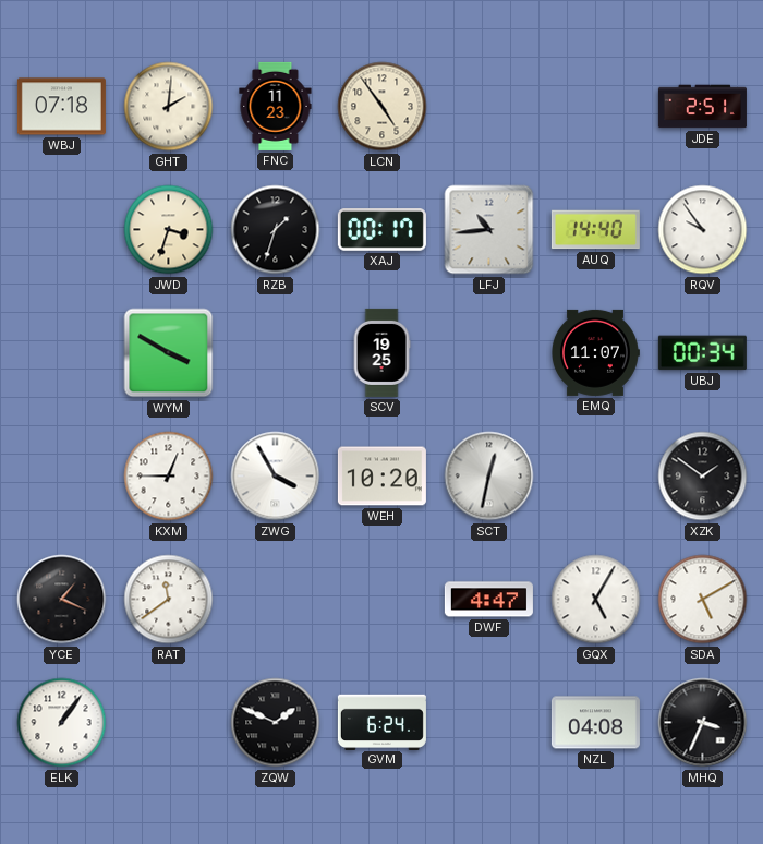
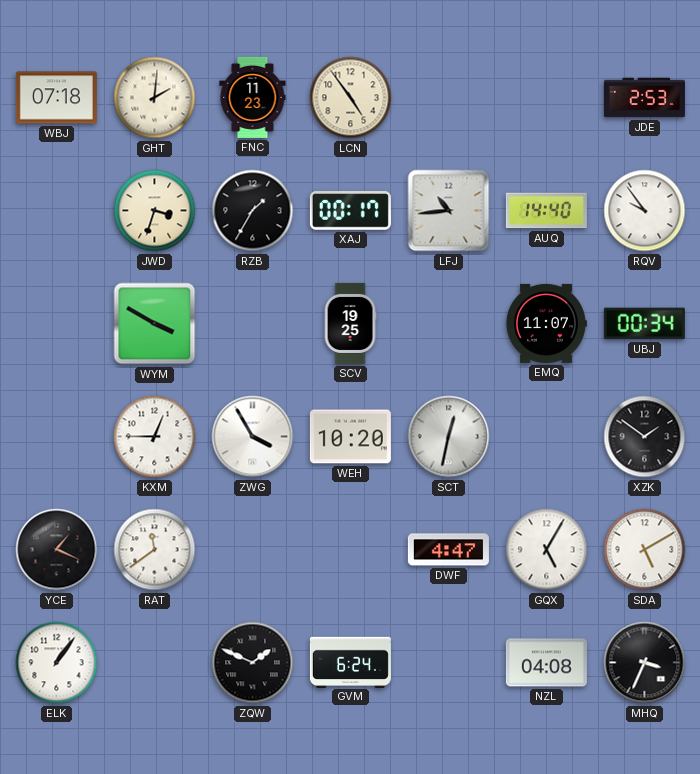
JDE: 2:51 -> 2:53 (644, 98)
RZB: 1:33 -> 1:35 (253, 211)
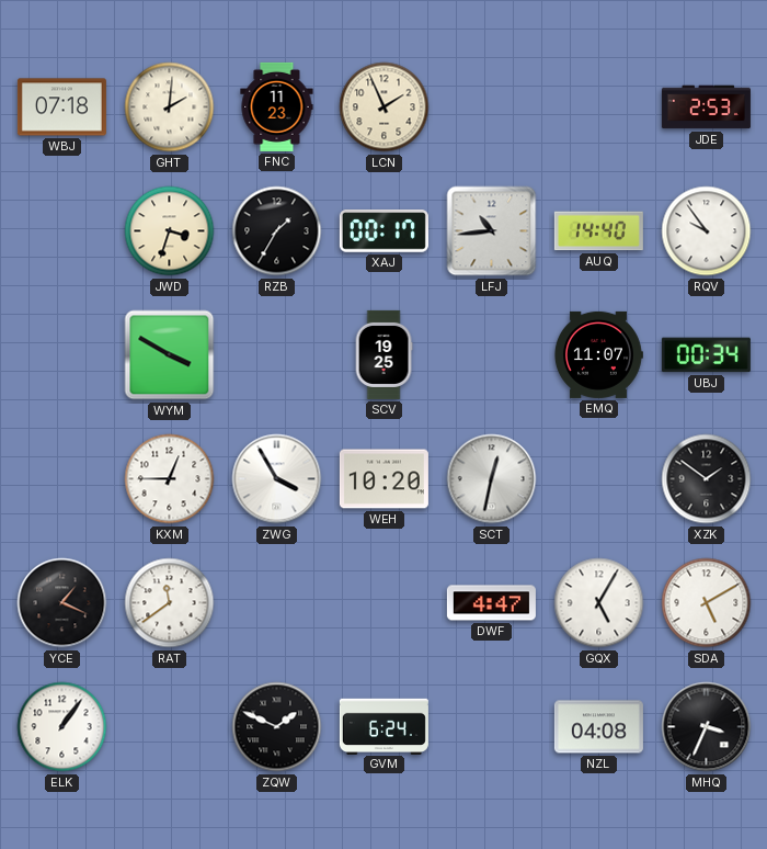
LCN: 4:54 -> 1:56 (385, 107)
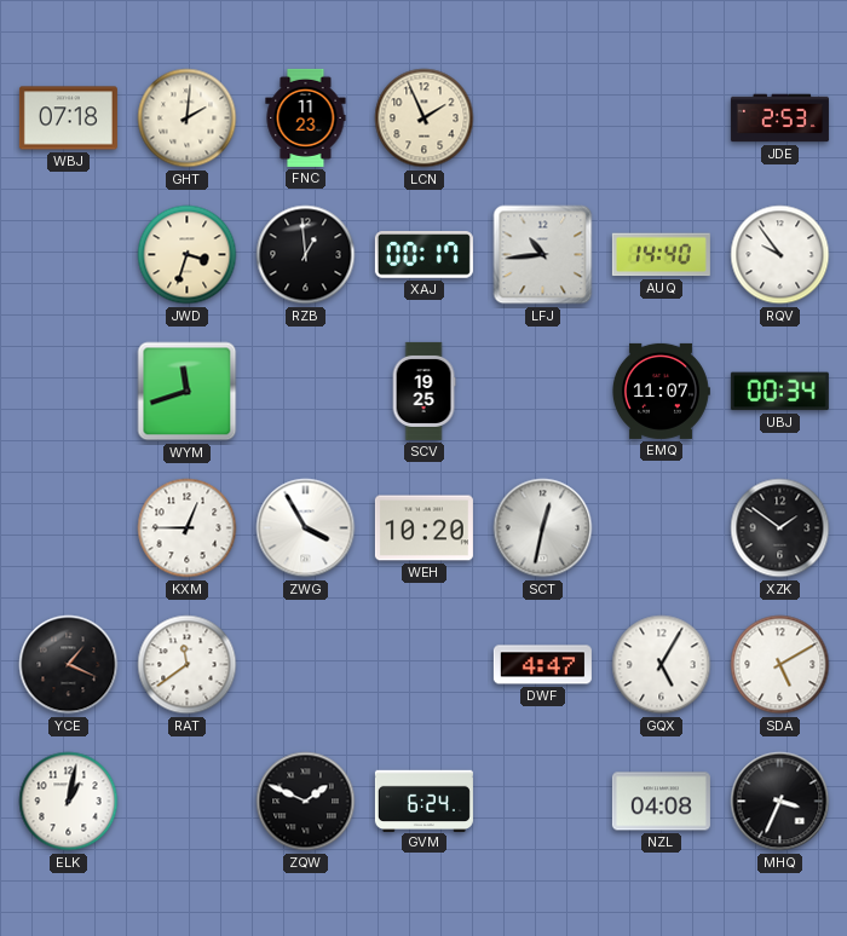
RZB: 1:35 -> 12:59 (306, 255)
WYM: 3:50 -> 11:42 (188, 392)
ELK: 1:06 -> 1:02 (69, 802)
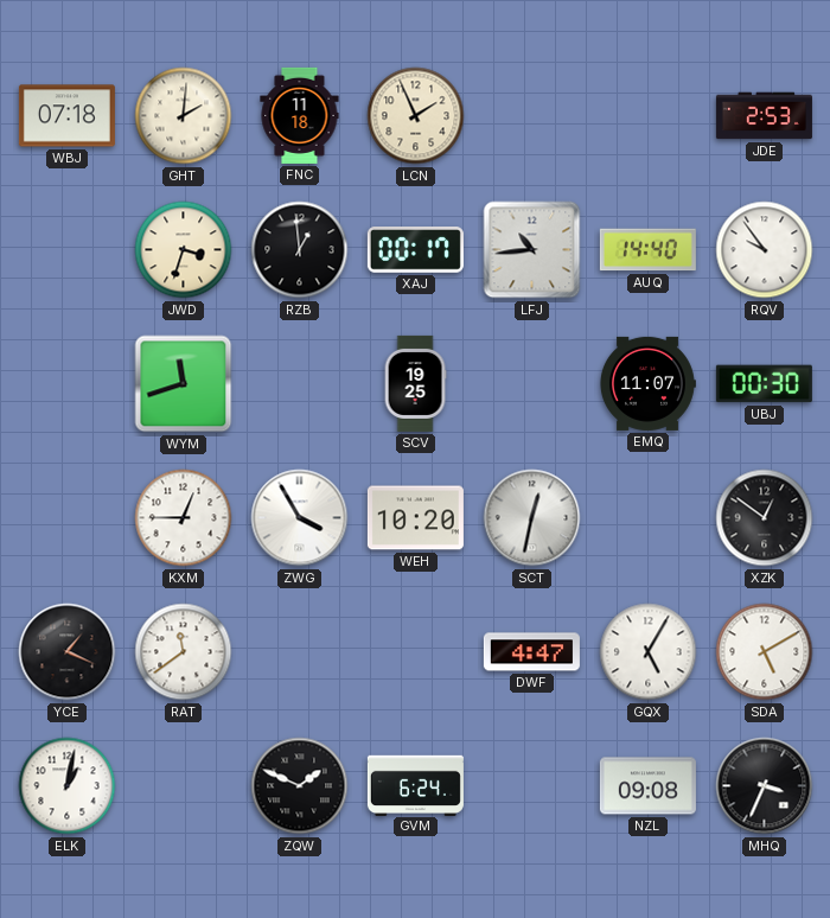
FNC: 11:23 -> 11:18 (300, 115)
UBJ: 00:34 -> 00:30 (764, 384)
XZK: 1:51 -> 12:51 (765, 518)
NZL: 04:08 -> 09:08 (647, 786)
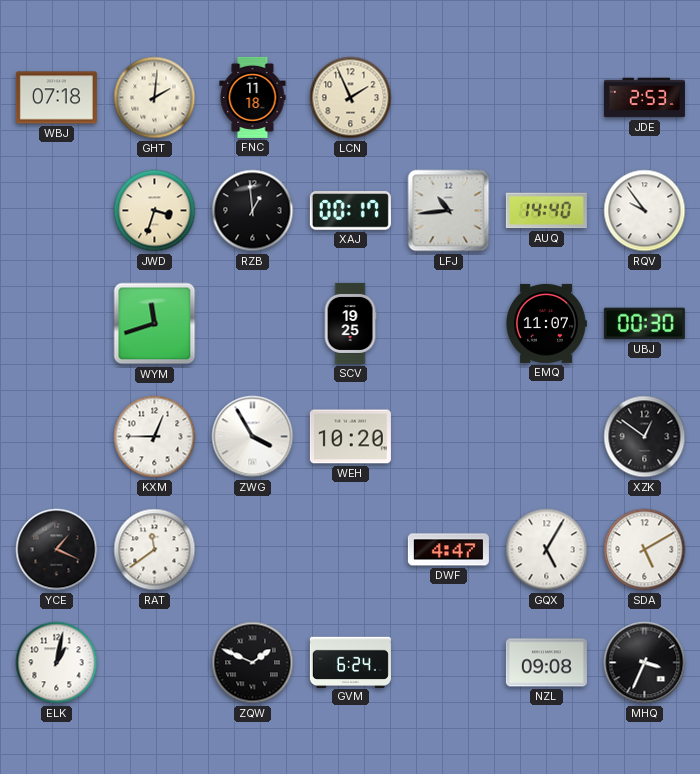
SCT: 12:32 -> none (532, 518)
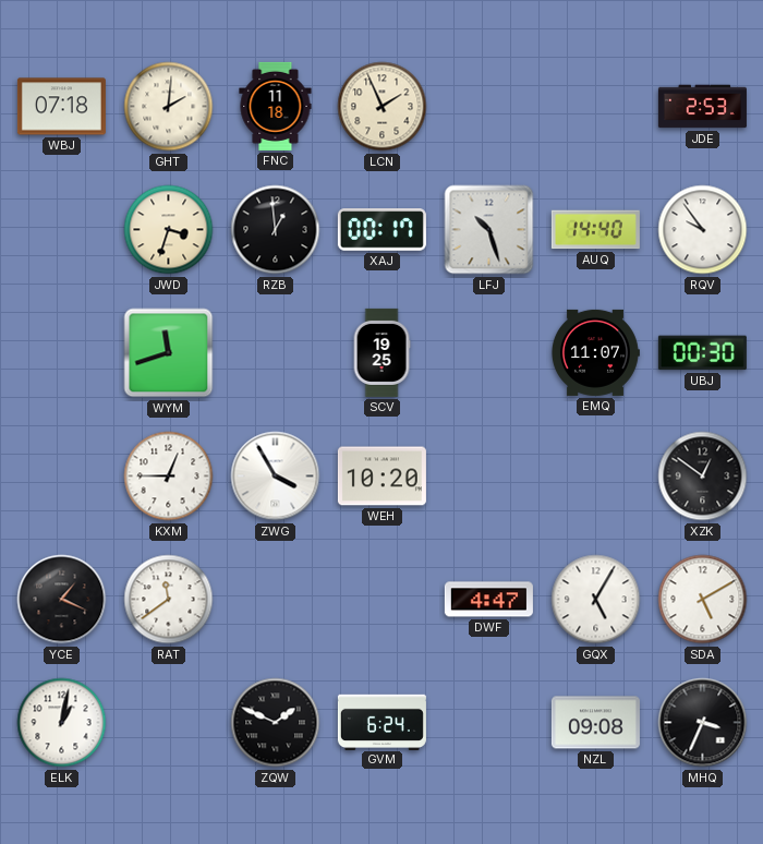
LFJ: 10:44 -> 10:27 (489, 230)
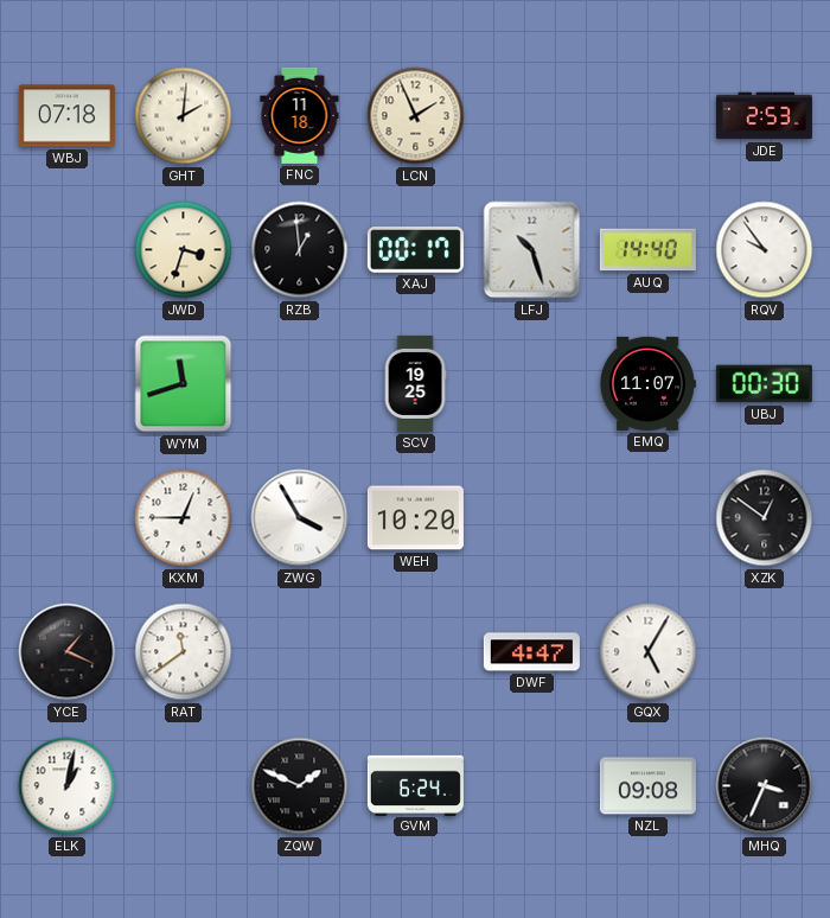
SDA: 5:10 -> none (703, 600)
